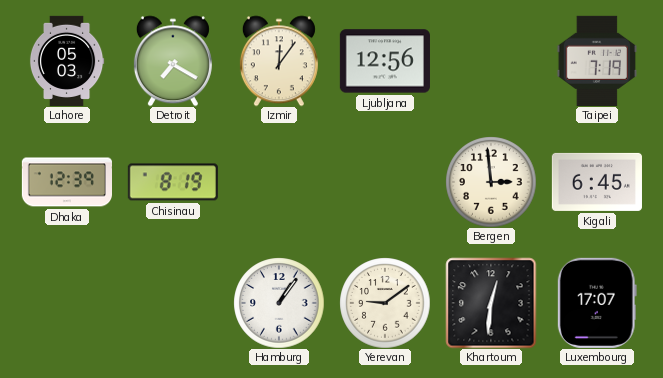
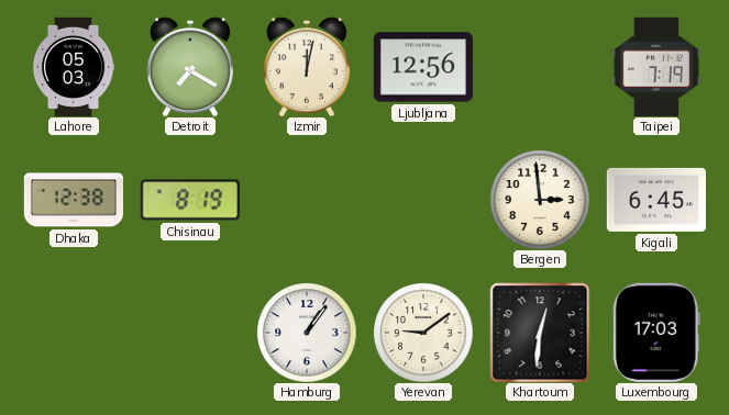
Izmir: 12:06 -> 12:02 (307, 67)
Dhaka: 12:39 -> 12:38 (73, 200)
Luxembourg: 17:07 -> 17:03 (656, 333)
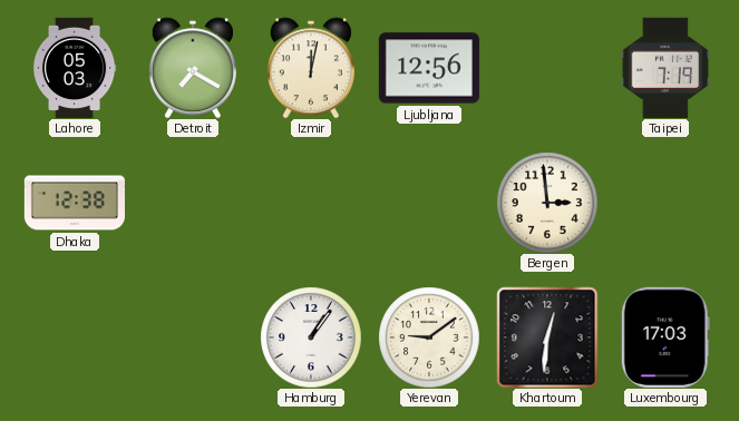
Chisinau: 8:19 -> none (190, 200)
Kigali: 6:45 -> none (656, 200)
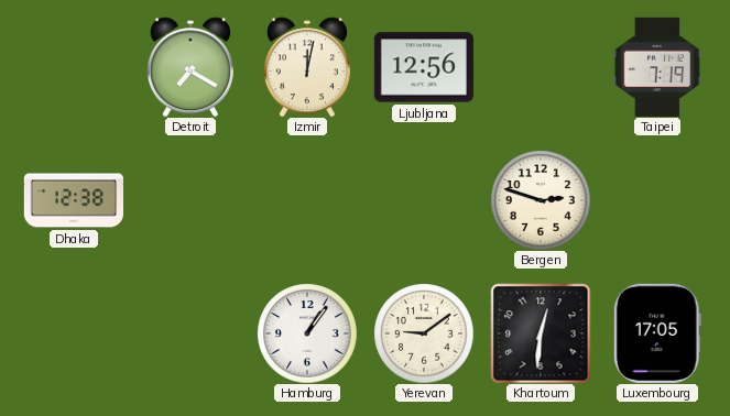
Lahore: 05:03 -> none (75, 67)
Bergen: 2:59 -> 2:48 (541, 200)
Luxembourg: 17:03 -> 17:05 (657, 333)
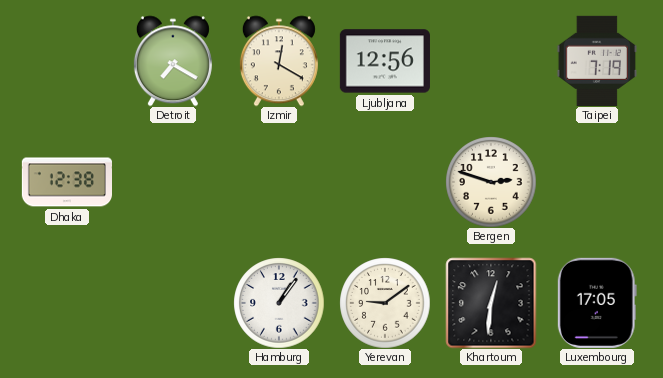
Izmir: 12:02 -> 12:20 (279, 61)
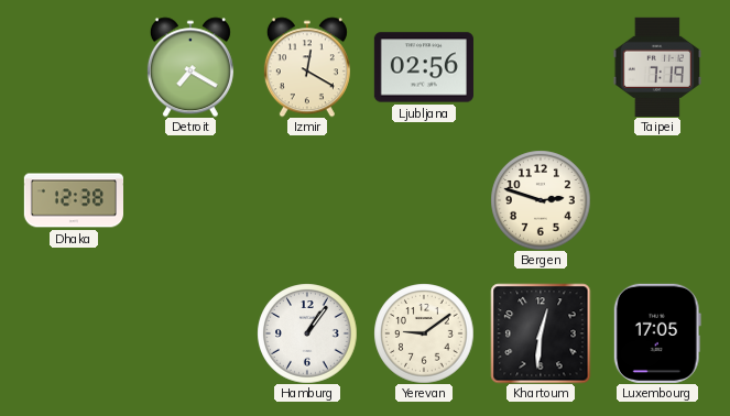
Ljubljana: 12:56 -> 02:56 (424, 67)
